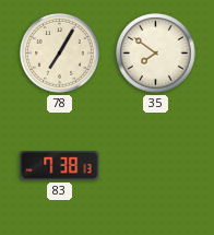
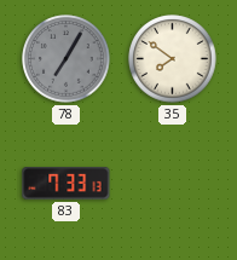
78 dial: cream -> grey (67, 59)
83: 7:38 -> 7:33 (67, 184)
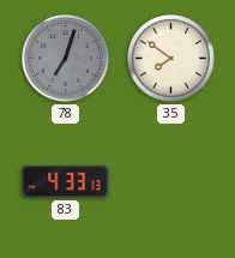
78: 7:05 -> 7:03 (66, 59)
83: 7:33 -> 4:33 (66, 182)
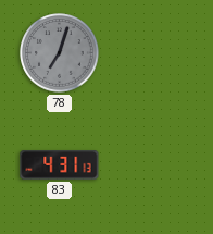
35: 7:51 -> none (171, 59)
83: 4:33 -> 4:31 (60, 165)
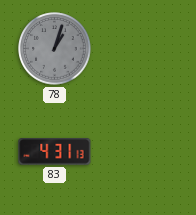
78: 7:03 -> 1:03 (55, 49)
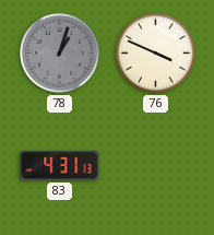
76: none -> 3:49 (156, 54)
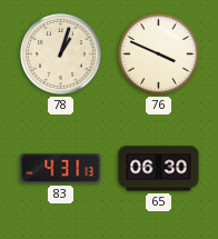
78 dial: grey -> cream (61, 54)
65: none -> 06:30 (159, 169)
